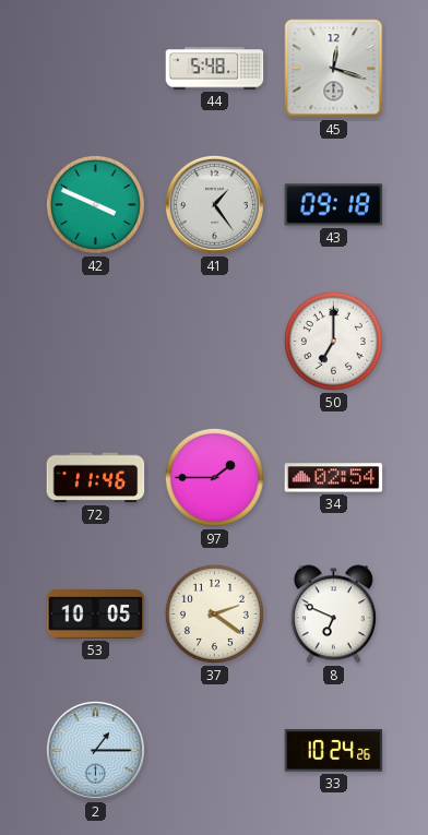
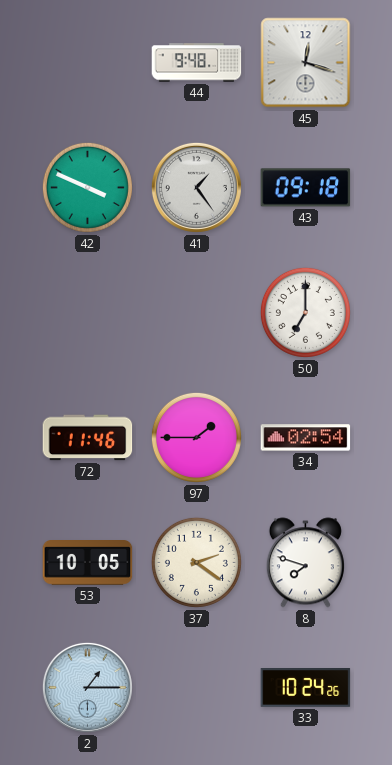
44: 5:48 -> 9:48 (197, 63)
8: 6:49 -> 7:48 (305, 563)
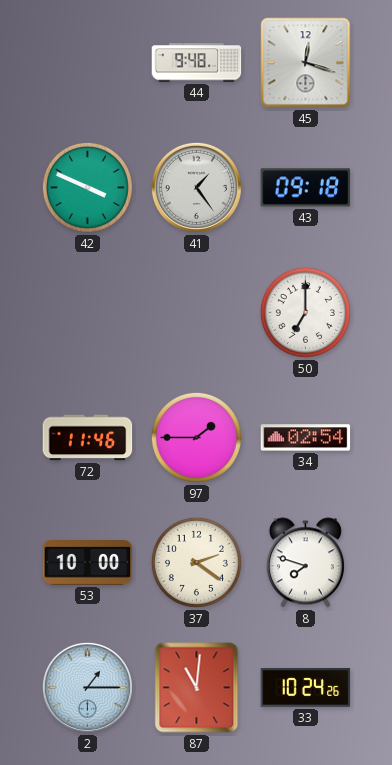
53: 10:05 -> 10:00 (88, 563)
87: none -> 11:01 (197, 688)
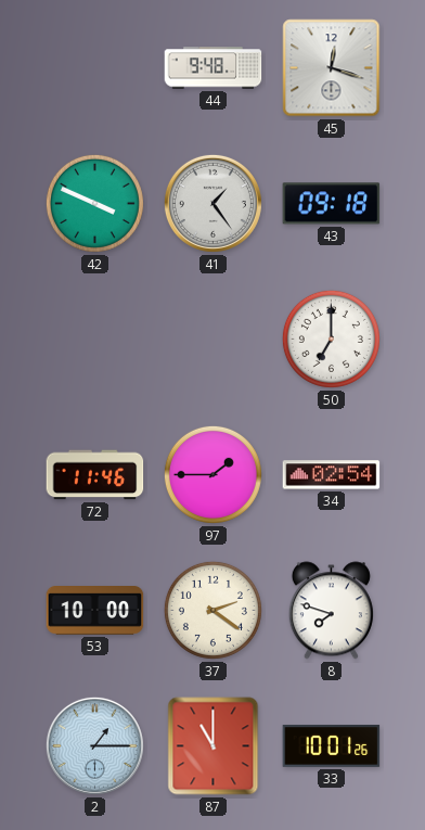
87: 11:01 -> 11:00 (214, 746)
33: 10:24 -> 10:01 (332, 746)
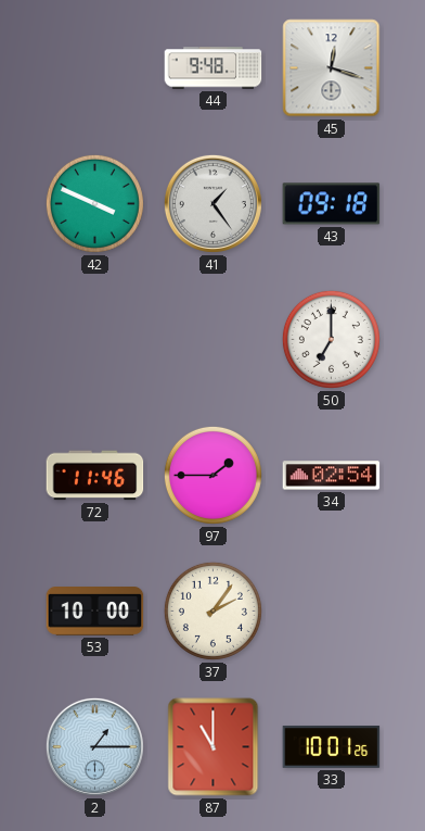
37: 2:21 -> 2:06 (212, 610)
8: 7:48 -> none (331, 611)
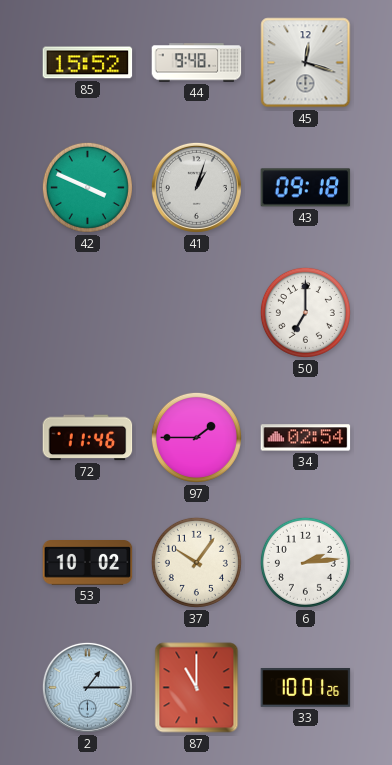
85: none -> 15:52 (88, 63)
41: 1:24 -> 1:03 (196, 187)
53: 10:00 -> 10:02 (88, 563)
37: 2:06 -> 10:06 (196, 562)
6: none -> 2:14 (305, 562)
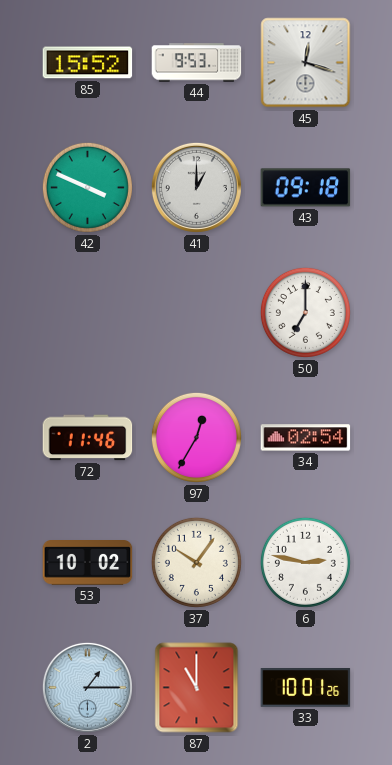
44: 9:48 -> 9:53 (197, 63)
41: 1:03 -> 1:00 (196, 187)
97: 1:45 -> 12:35 (196, 437)
6: 2:14 -> 2:47 (305, 562)
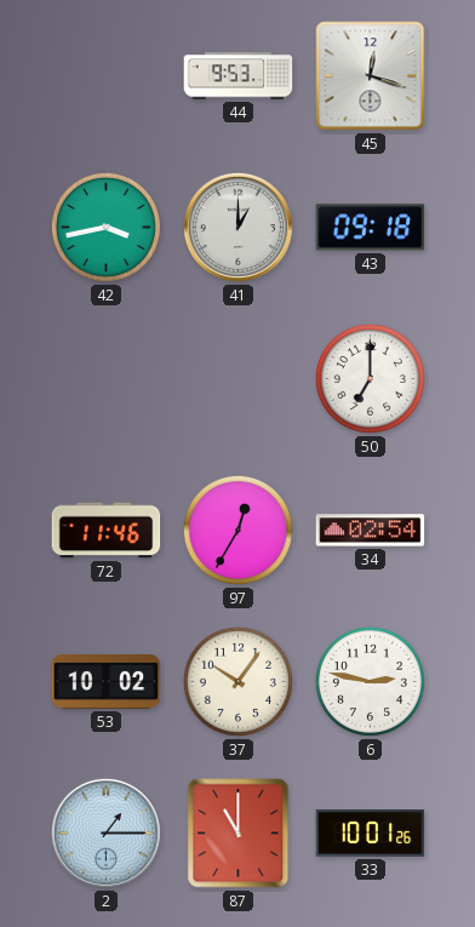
85: 15:52 -> none (88, 63)
42: 3:49 -> 3:43 (105, 227)
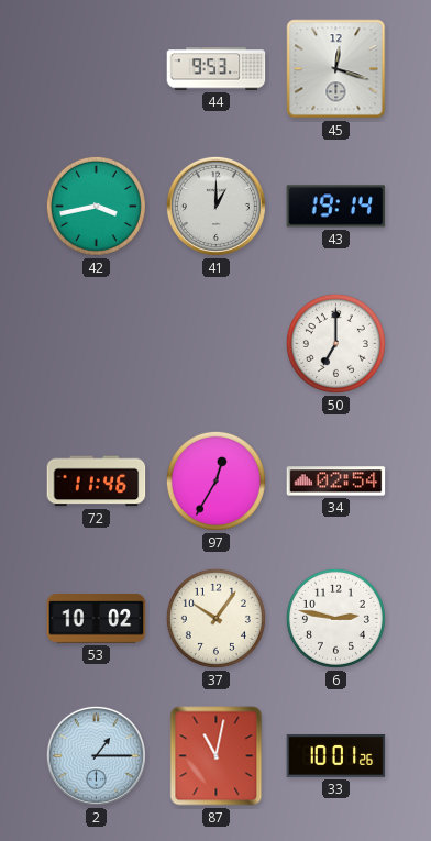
43: 09:18 -> 19:14 (336, 207)
87: 11:00 -> 11:02 (217, 756)
